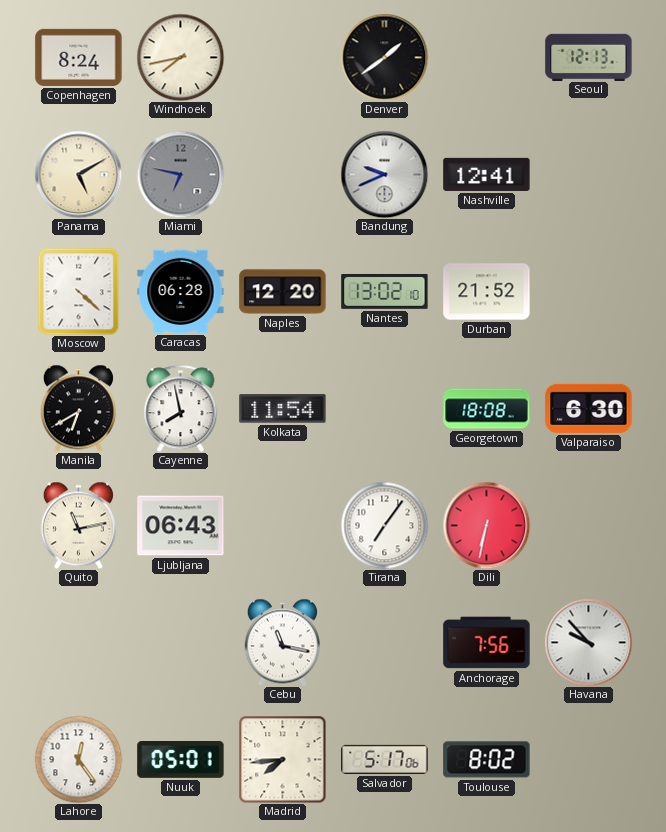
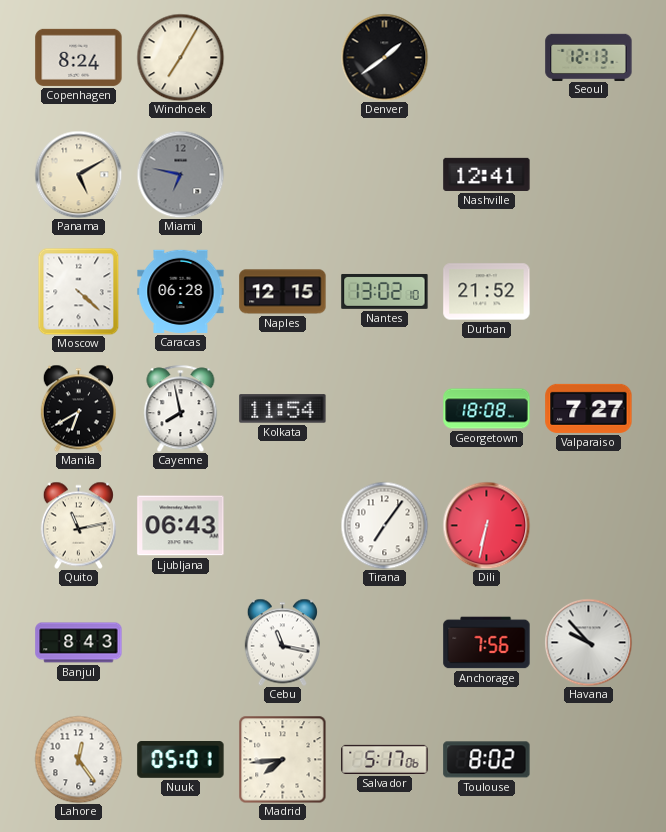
Windhoek: 7:43 -> 7:05 (180, 57)
Bandung: 9:41 -> none (384, 174)
Naples: 12:20 -> 12:15 (283, 292)
Valparaiso: 6:30 -> 7:27 (589, 408)
Banjul: none -> 8:43 (79, 643)
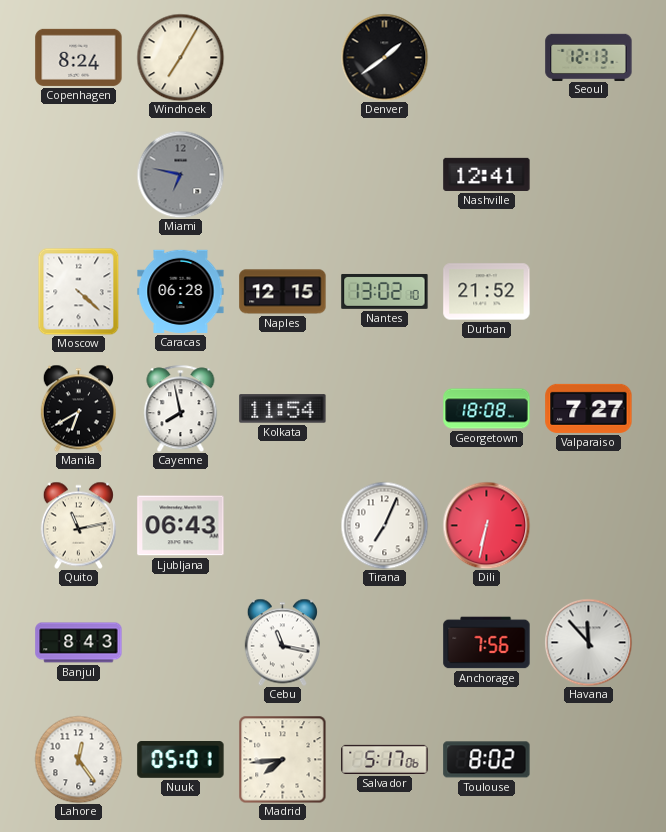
Panama: 5:10 -> none (78, 174)
Tirana: 7:06 -> 7:04 (384, 525)
Havana: 9:53 -> 11:53 (588, 642)
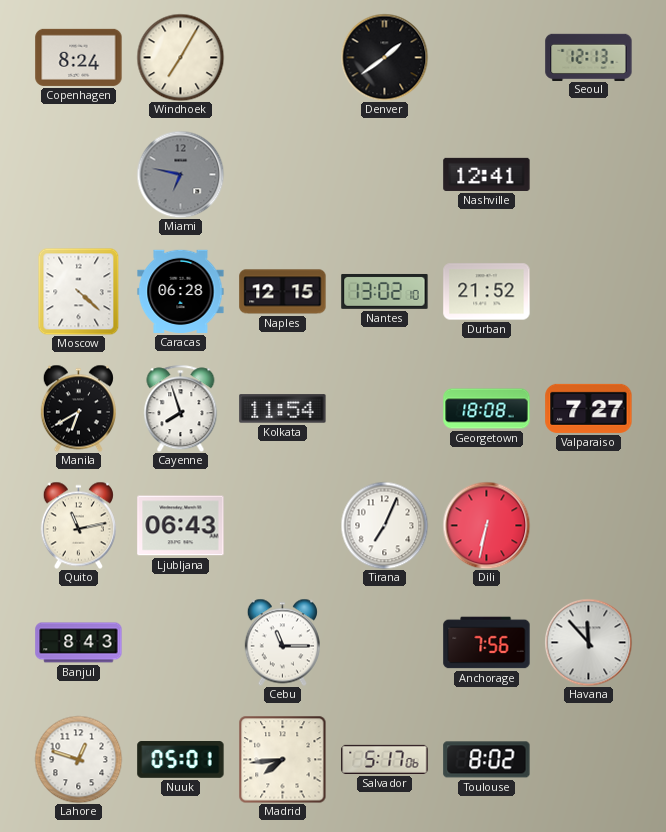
Cayenne: 7:58 -> 7:57 (181, 408)
Cebu: 11:17 -> 11:15 (282, 642)
Lahore: 12:24 -> 12:48 (78, 759)
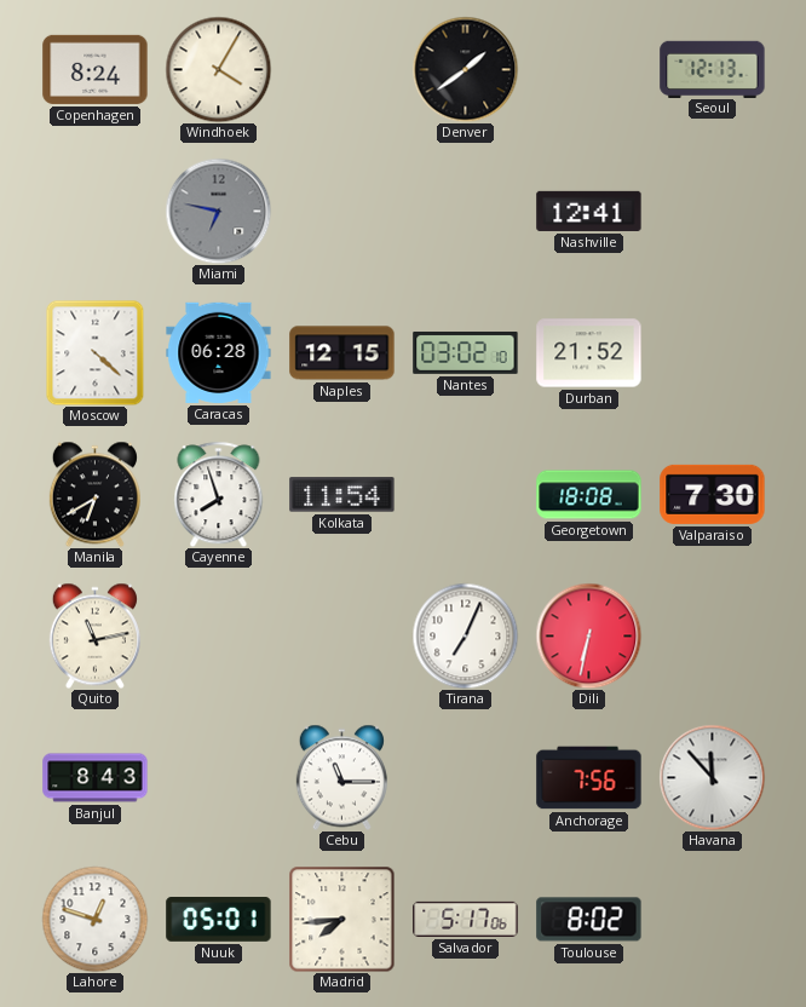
Windhoek: 7:05 -> 4:05 (218, 69)
Nantes: 13:02 -> 03:02 (466, 352)
Valparaiso: 7:27 -> 7:30 (713, 494)
Ljubljana: 06:43 -> none (181, 526)
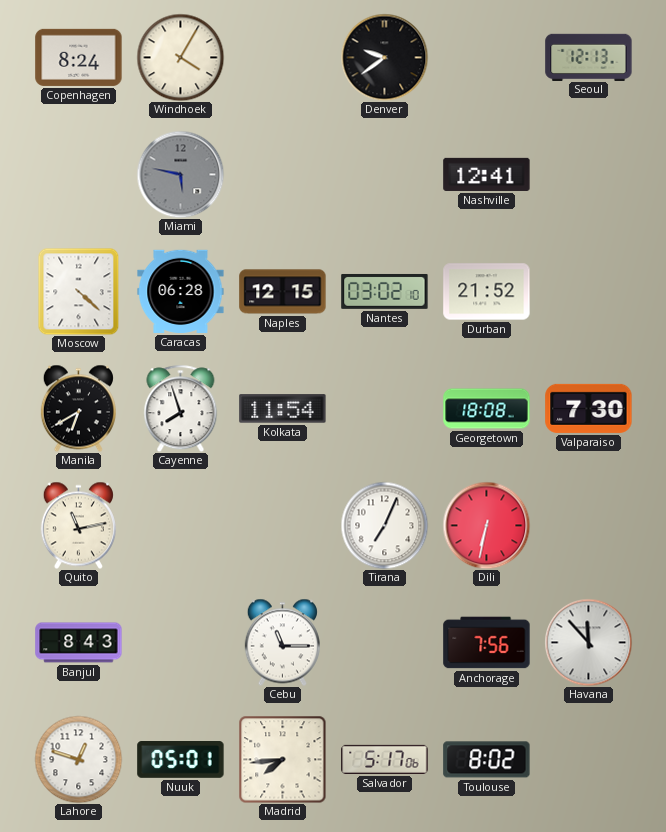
Denver: 1:39 -> 9:39 (384, 57)
Miami: 6:47 -> 5:47 (180, 174)
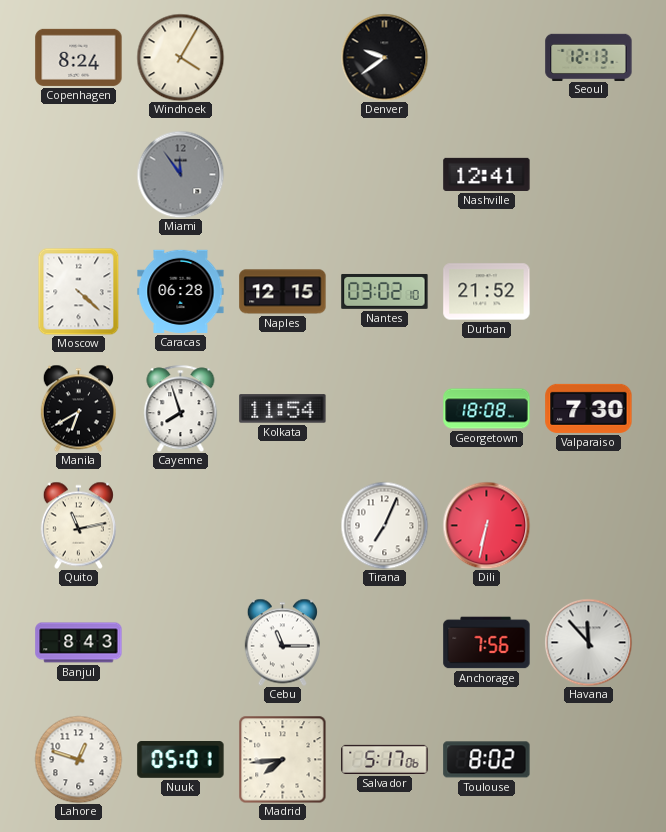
Miami: 5:47 -> 11:54 (180, 174)
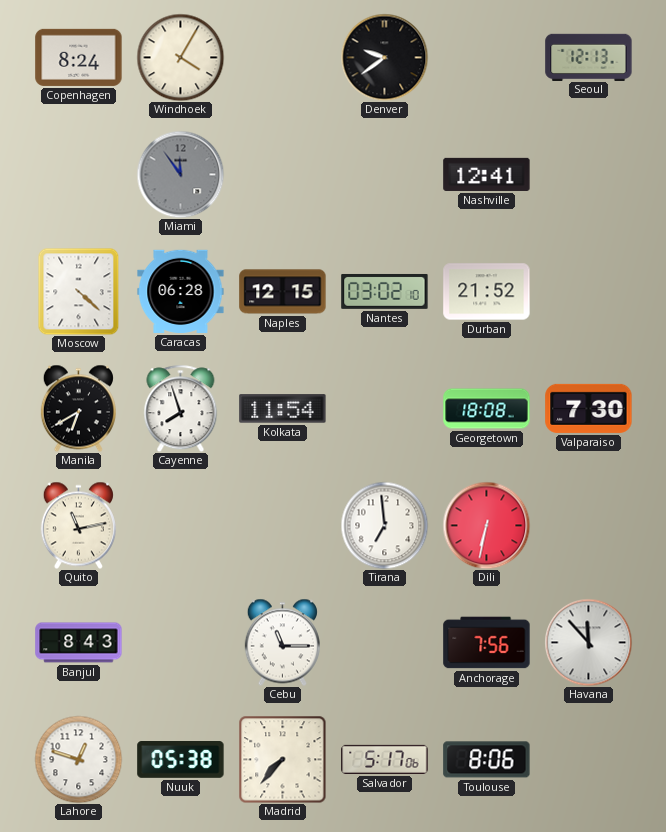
Tirana: 7:04 -> 6:59 (384, 525)
Nuuk: 05:01 -> 05:38 (181, 760)
Madrid: 7:44 -> 7:37 (282, 759)
Toulouse: 8:02 -> 8:06 (487, 760)
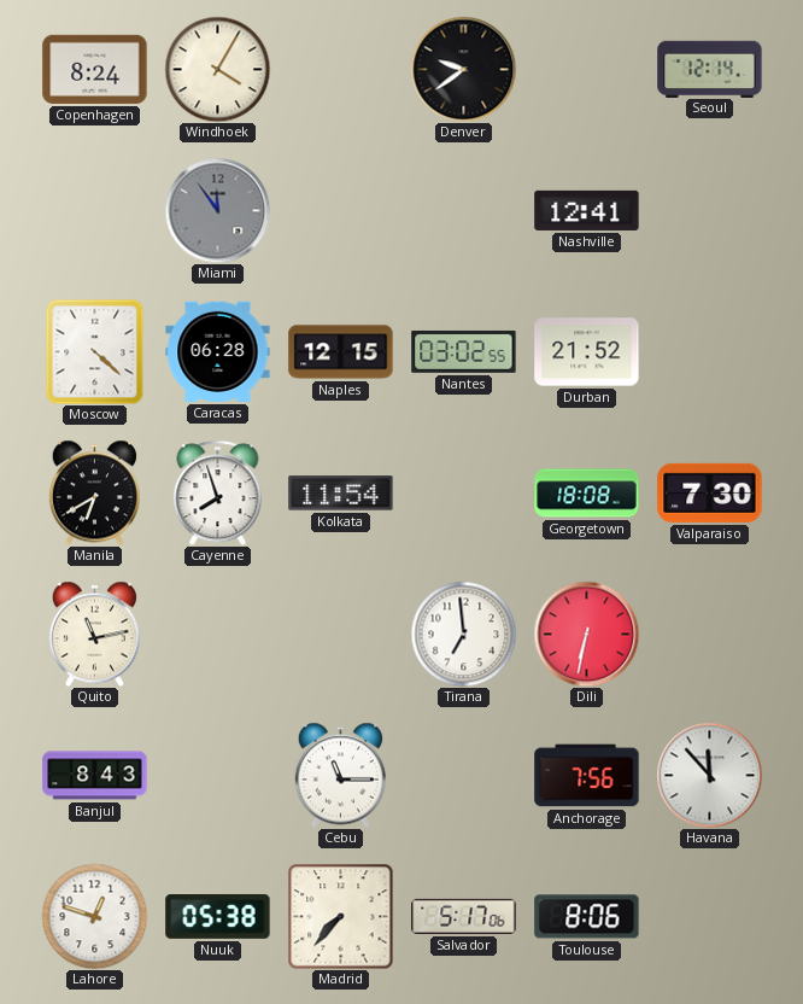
Seoul: 12:13 -> 12:14 (710, 69)
Nantes: 03:02:10 -> 03:02:55 (464, 351)
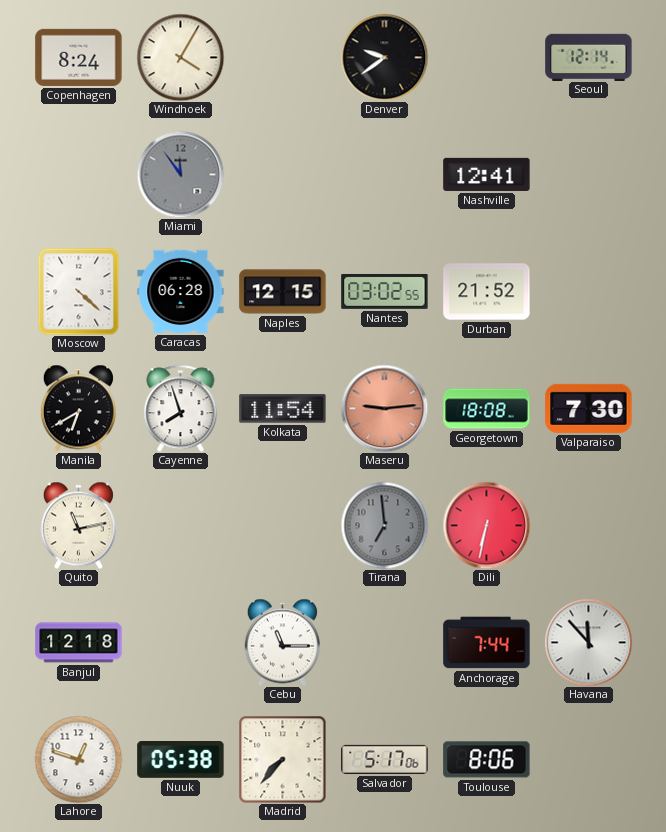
Maseru: none -> 9:14 (384, 408)
Tirana dial: white -> grey (384, 525)
Banjul: 8:43 -> 12:18 (79, 643)
Anchorage: 7:56 -> 7:44 (487, 643)
